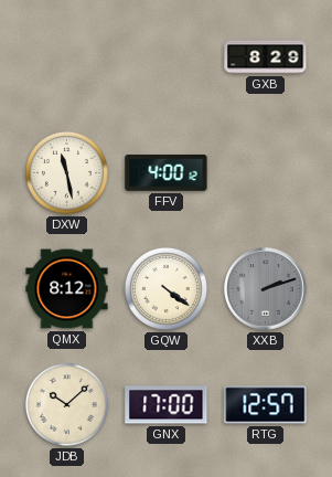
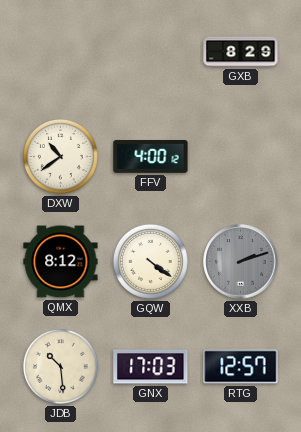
DXW: 11:28 -> 10:39 (60, 156)
JDB: 10:08 -> 10:29 (60, 366)
GNX: 17:00 -> 17:03 (151, 367)
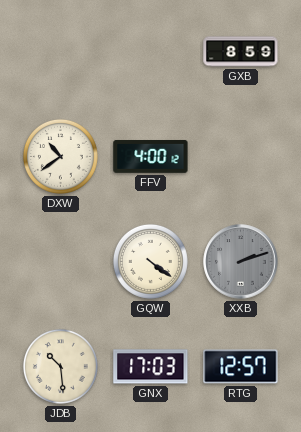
GXB: 8:29 -> 8:59 (241, 52)
QMX: 8:12 -> none (61, 262)
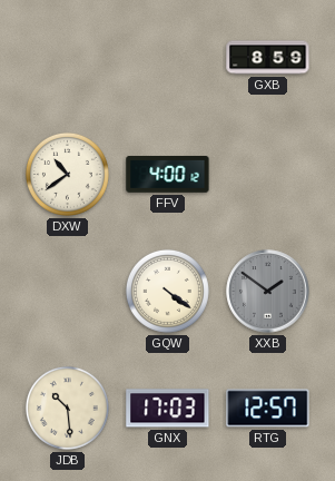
XXB: 2:12 -> 1:51 (268, 292)
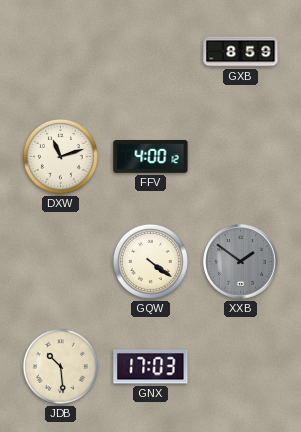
DXW: 10:39 -> 11:12 (60, 156)
RTG: 12:57 -> none (268, 409)
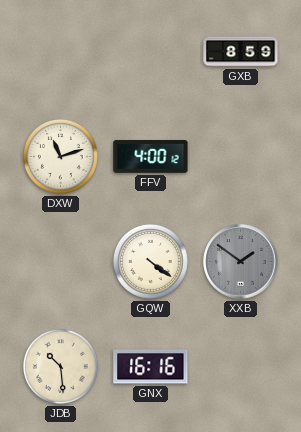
GNX: 17:03 -> 16:16 (151, 367)
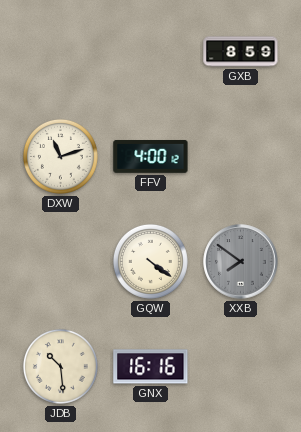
XXB: 1:51 -> 7:51 (241, 262)
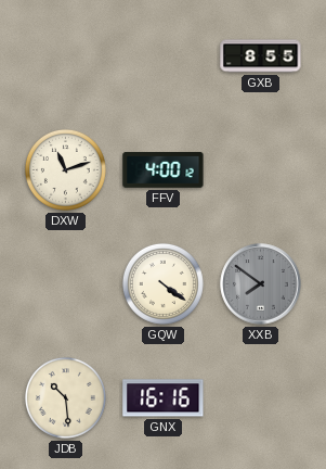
GXB: 8:59 -> 8:55 (261, 56)
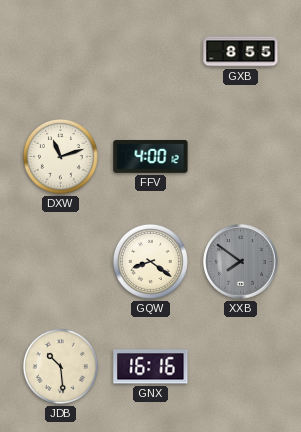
GQW: 4:21 -> 8:21 (150, 261)
